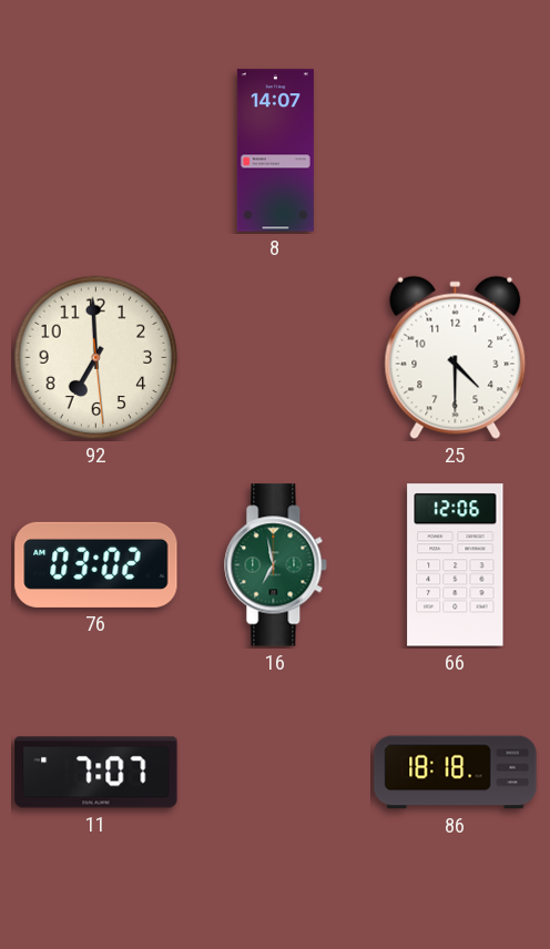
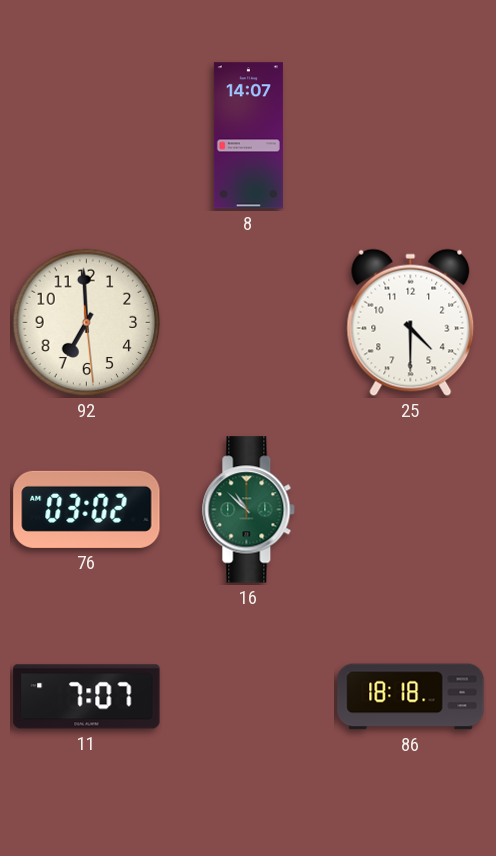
16: 6:58 -> 10:52 (249, 510)
66: 12:06 -> none (456, 565)
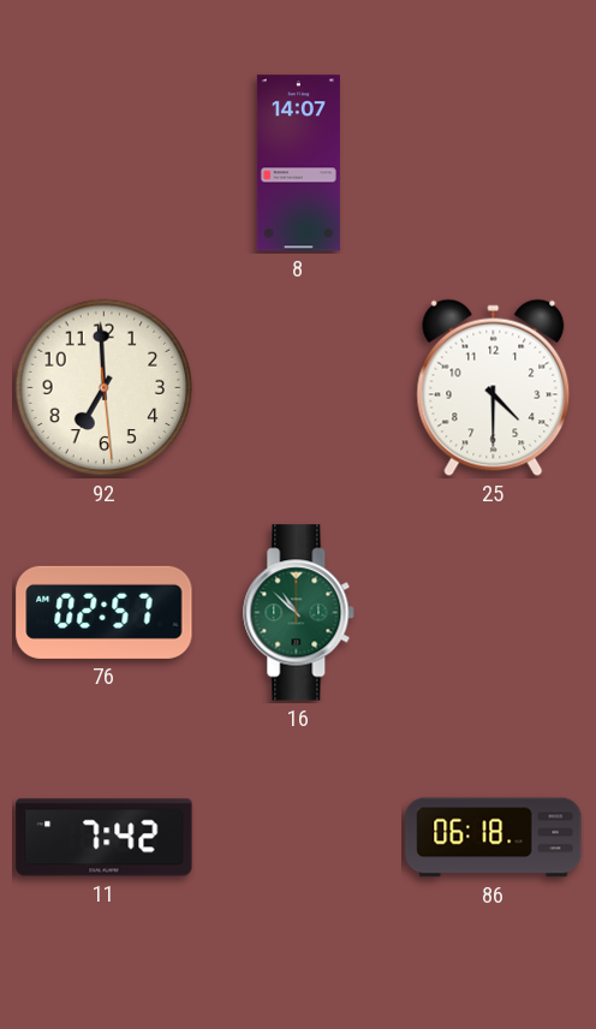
76: 03:02 -> 02:57 (105, 612)
11: 7:07 -> 7:42 (105, 838)
86: 18:18 -> 06:18 (494, 838)
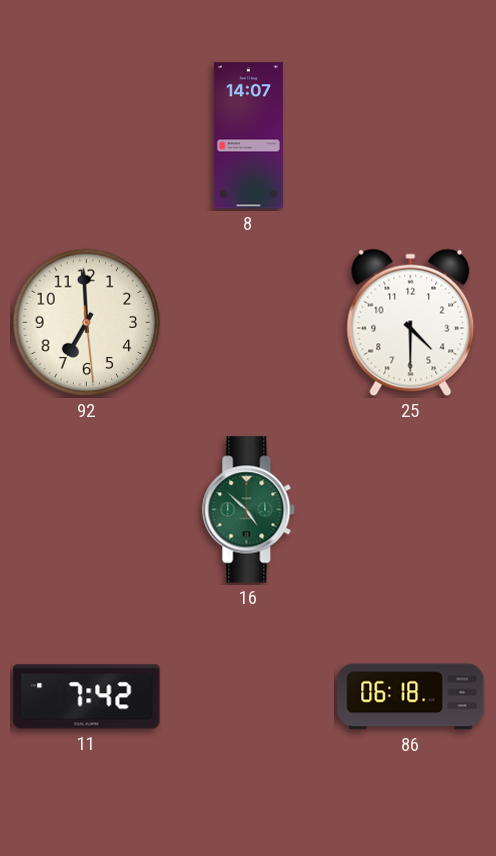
76: 02:57 -> none (105, 612)
16: 10:52 -> 4:52 (249, 510)
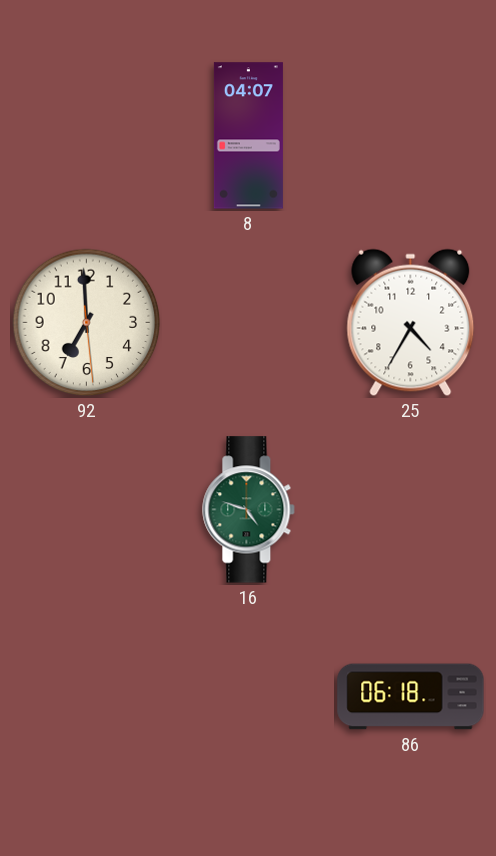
8: 14:07 -> 04:07 (248, 136)
25: 4:30 -> 4:35 (411, 323)
16: 4:52 -> 4:48 (249, 510)
11: 7:42 -> none (87, 697)
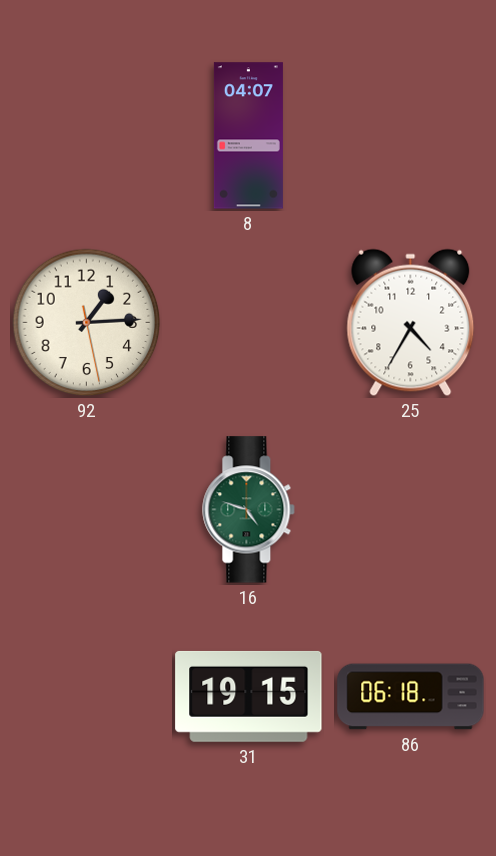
92: 6:59 -> 1:14 (87, 323)
31: none -> 19:15 (249, 696)
